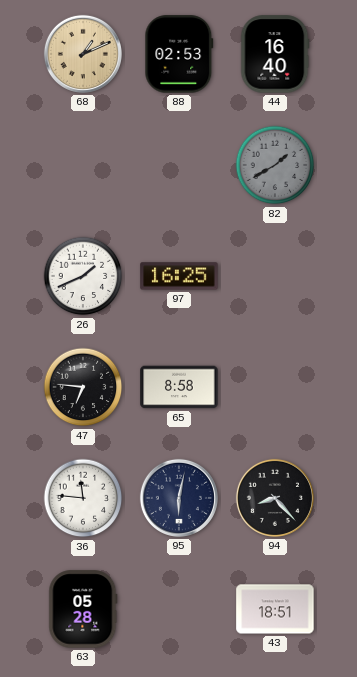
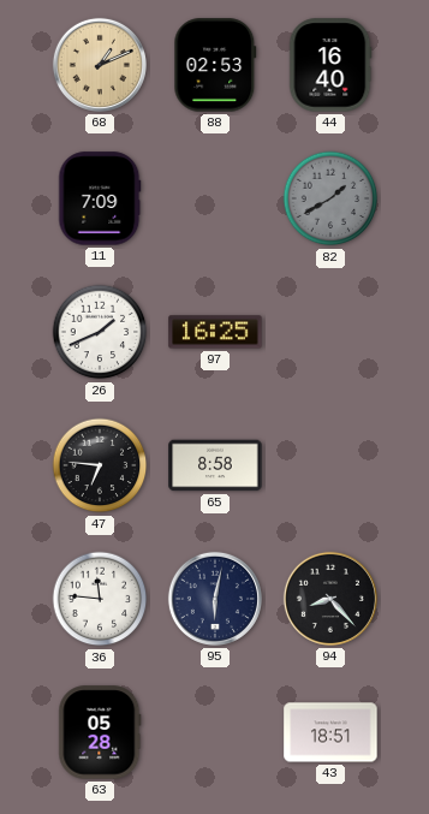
11: none -> 7:09 (100, 198)
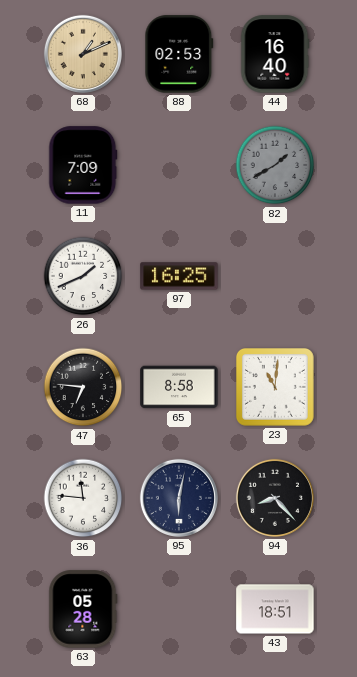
23: none -> 11:01 (276, 388)
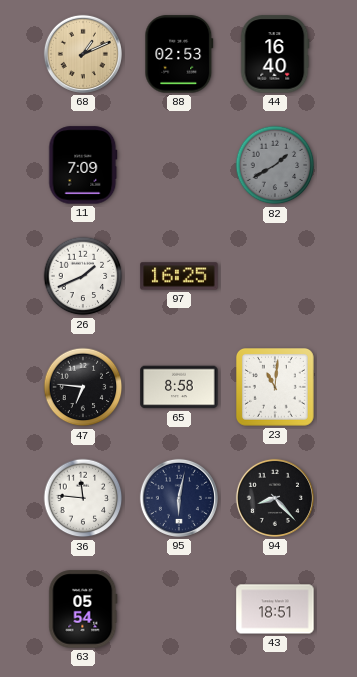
63: 05:28 -> 05:54 (83, 609)
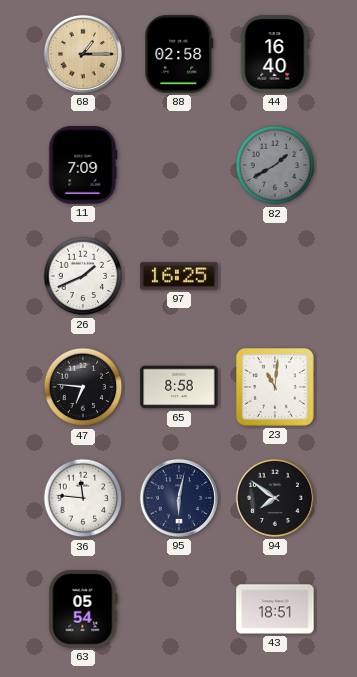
68: 1:11 -> 1:15 (83, 54)
88: 02:53 -> 02:58 (179, 54)
94: 8:23 -> 7:51 (275, 498)
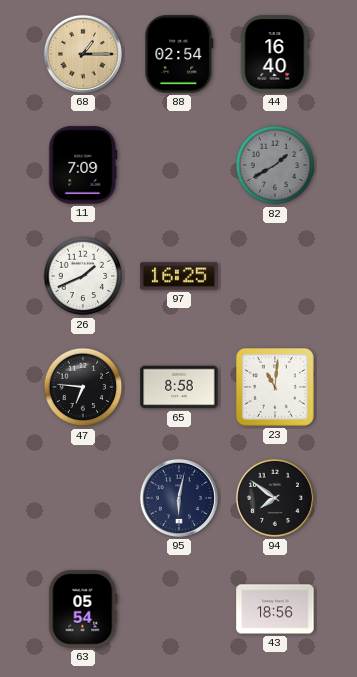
88: 02:58 -> 02:54 (179, 54)
36: 11:46 -> none (83, 498)
43: 18:51 -> 18:56 (275, 609)
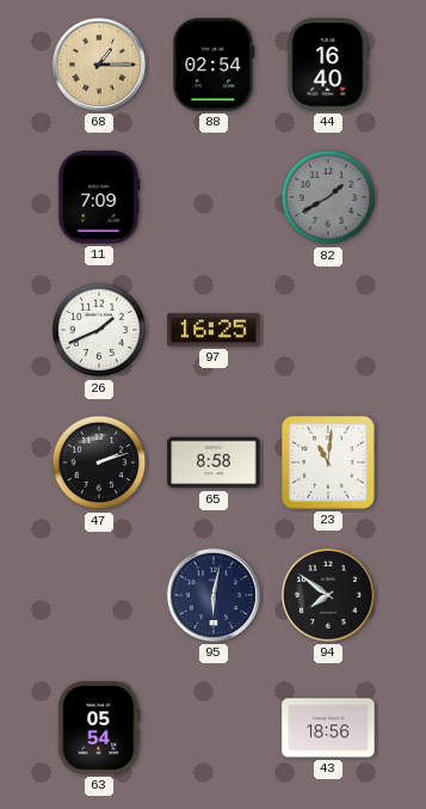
47: 6:46 -> 2:12 (99, 462)
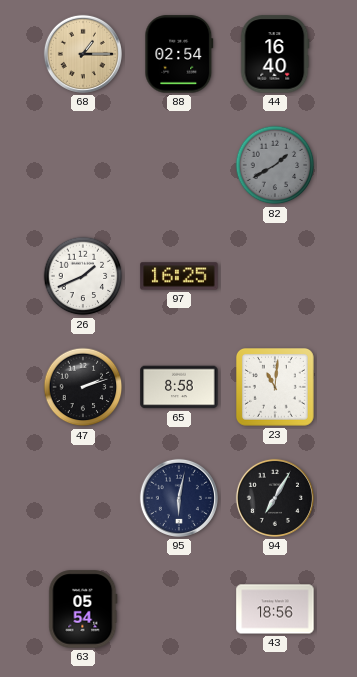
11: 7:09 -> none (99, 197)
94: 7:51 -> 7:05 (275, 498)
